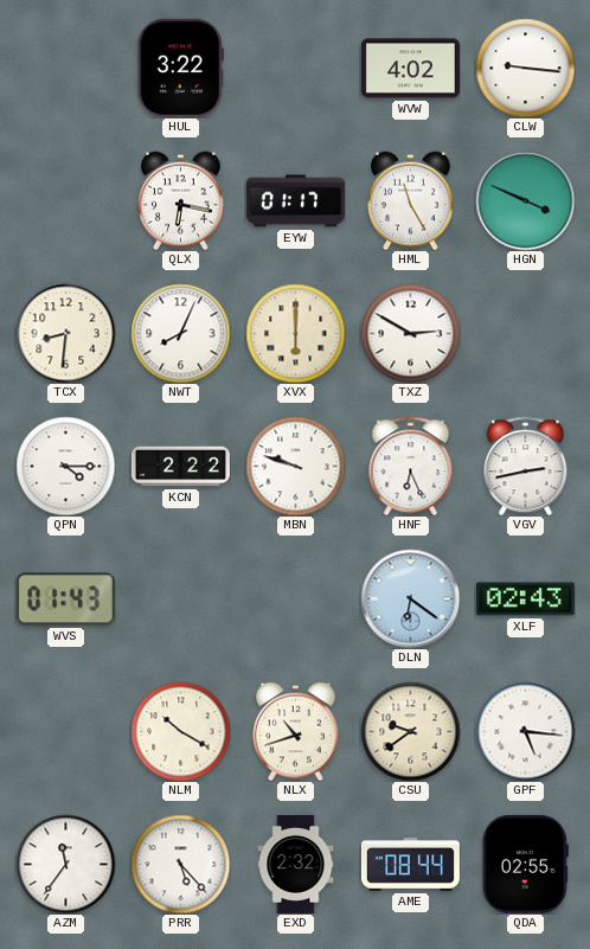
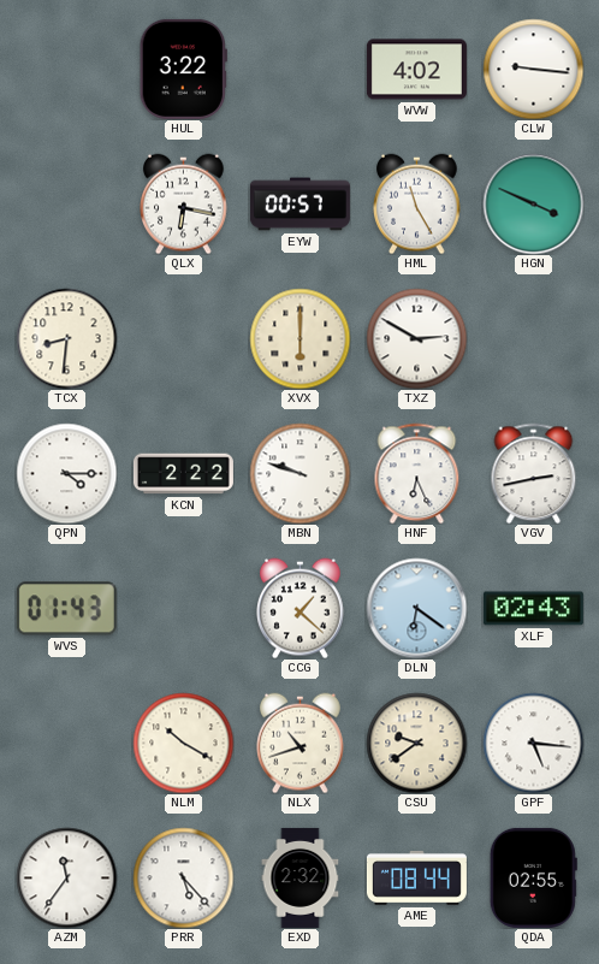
EYW: 01:17 -> 00:57 (299, 205)
NWT: 8:04 -> none (180, 333)
CCG: none -> 1:22 (301, 608)
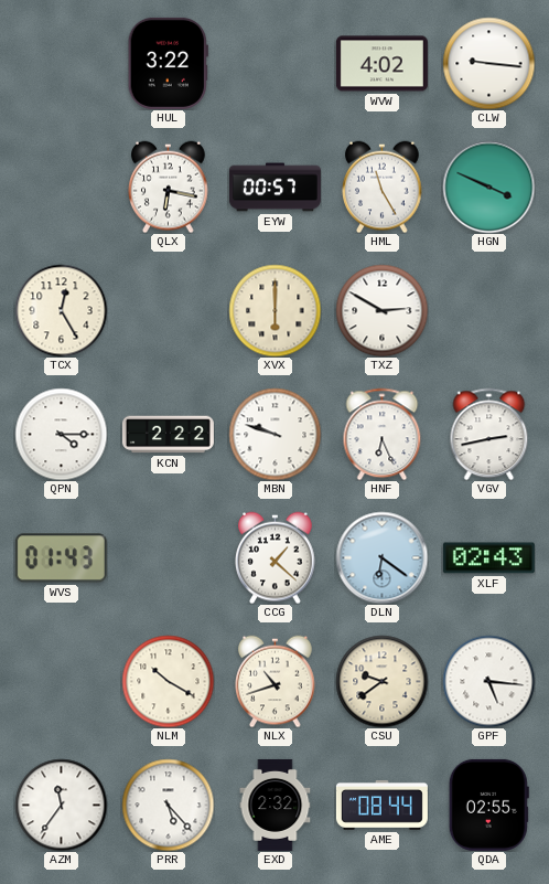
TCX: 8:31 -> 12:25 (61, 310)
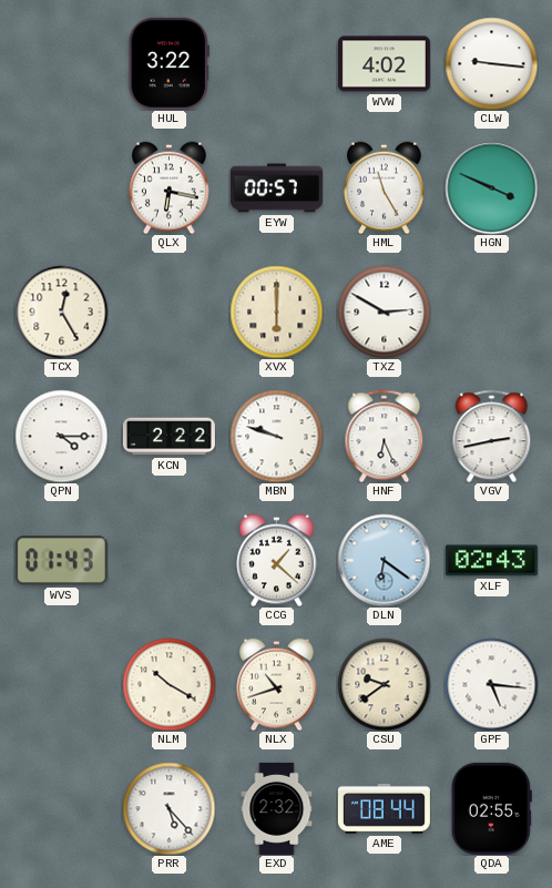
AZM: 11:36 -> none (61, 805)
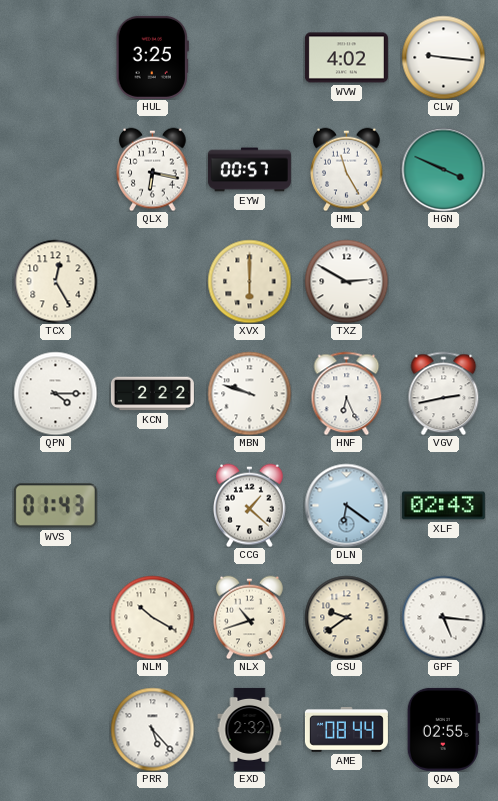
HUL: 3:22 -> 3:25 (152, 57)
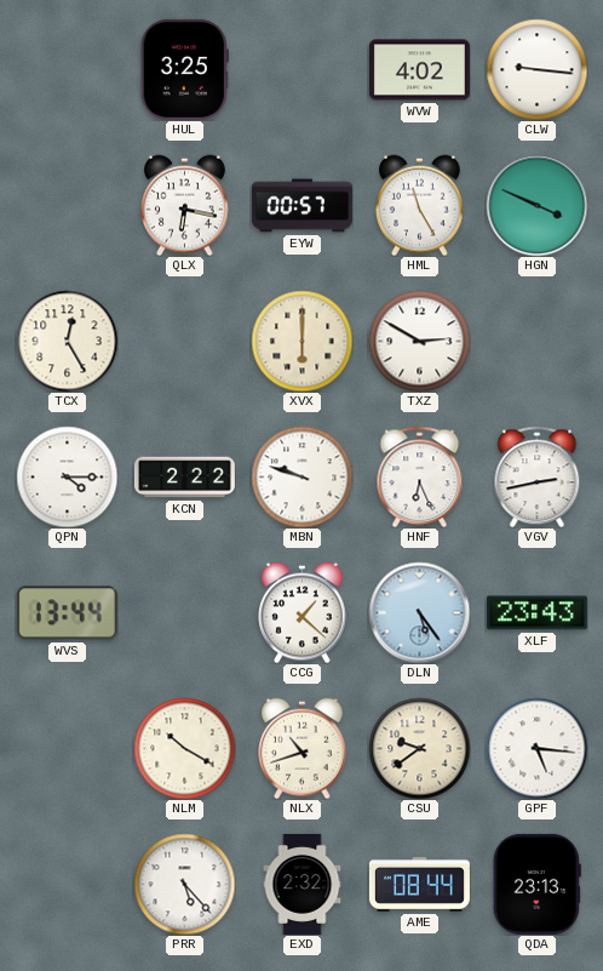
WVS: 01:43 -> 13:44 (67, 613)
DLN: 6:21 -> 5:24 (419, 612)
XLF: 02:43 -> 23:43 (536, 613)
QDA: 02:55 -> 23:13 (536, 884)
